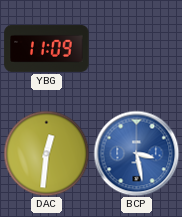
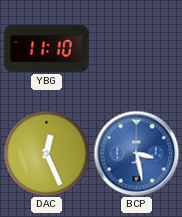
YBG: 11:09 -> 11:10 (47, 48)
DAC: 12:31 -> 12:26 (46, 153)
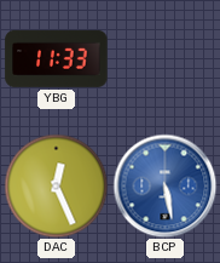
YBG: 11:10 -> 11:33 (57, 58)
BCP: 3:28 -> 5:28 (164, 185)
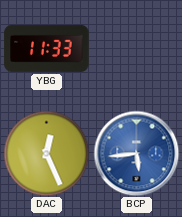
BCP: 5:28 -> 5:44 (136, 153)
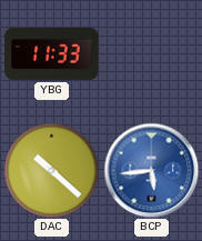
DAC: 12:26 -> 10:22 (51, 170)
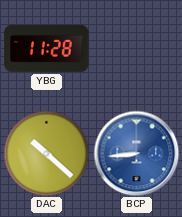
YBG: 11:33 -> 11:28 (47, 48)
BCP: 5:44 -> 8:44 (136, 153)
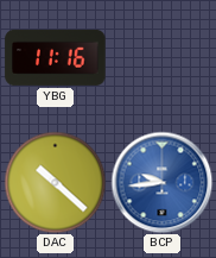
YBG: 11:28 -> 11:16 (56, 57)
BCP: 8:44 -> 9:44 (161, 182)
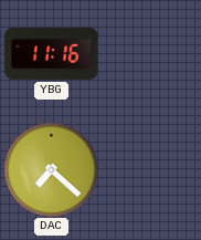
DAC: 10:22 -> 7:22 (51, 169)
BCP: 9:44 -> none (161, 182)
